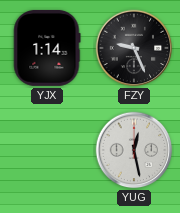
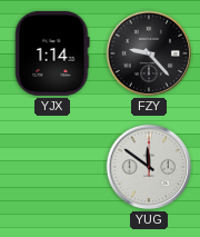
FZY: 9:26 -> 9:23 (149, 53)
YUG: 12:28 -> 11:51 (149, 167)
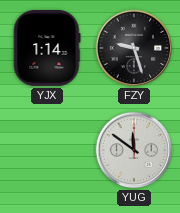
FZY: 9:23 -> 9:27 (134, 48)
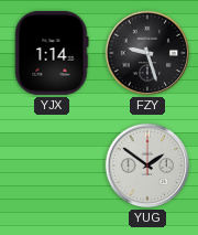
YUG: 11:51 -> 1:51 (147, 165)
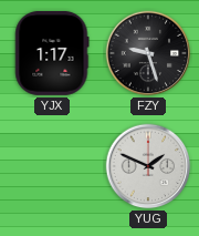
YJX: 1:14 -> 1:17 (52, 53)
YUG: 1:51 -> 1:49 (148, 166)
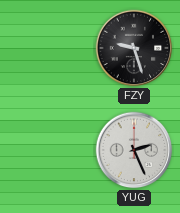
YJX: 1:17 -> none (52, 53)
YUG: 1:49 -> 2:26 (134, 150)
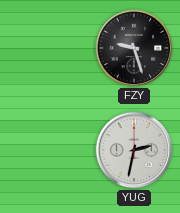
YUG: 2:26 -> 2:32 (134, 150)
